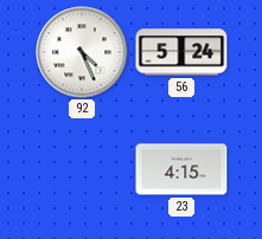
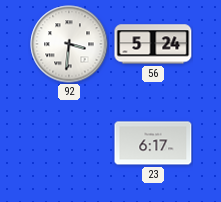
92: 4:26 -> 3:31 (69, 44)
23: 4:15 -> 6:17 (153, 143)
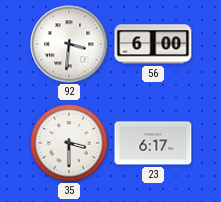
56: 5:24 -> 6:00 (153, 44)
35: none -> 3:30 (69, 143)
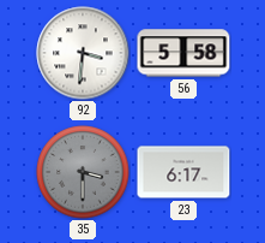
56: 6:00 -> 5:58 (183, 53)
35 dial: white -> grey (83, 172)
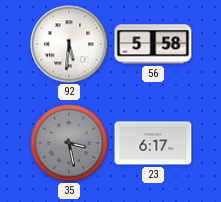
92: 3:31 -> 5:31 (69, 44)
35: 3:30 -> 3:28 (69, 143)
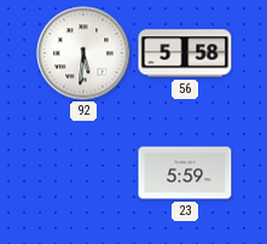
35: 3:28 -> none (69, 143)
23: 6:17 -> 5:59 (185, 173)
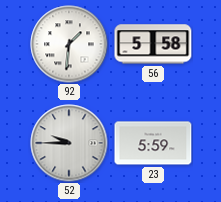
92: 5:31 -> 1:31 (69, 44)
52: none -> 9:45 (69, 143)
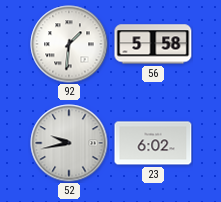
52: 9:45 -> 9:43 (69, 143)
23: 5:59 -> 6:02 (153, 143)
